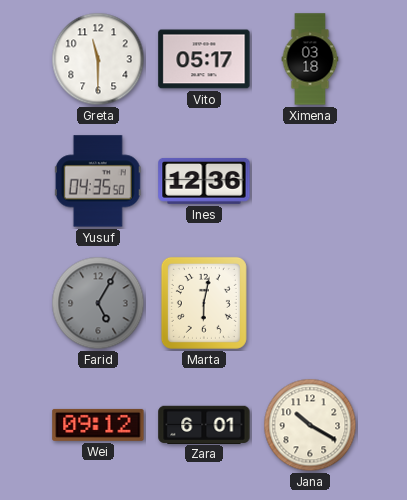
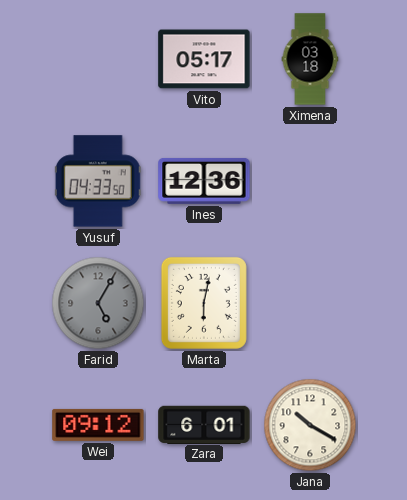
Greta: 11:30 -> none (98, 59)
Yusuf: 04:35 -> 04:33 (98, 181)
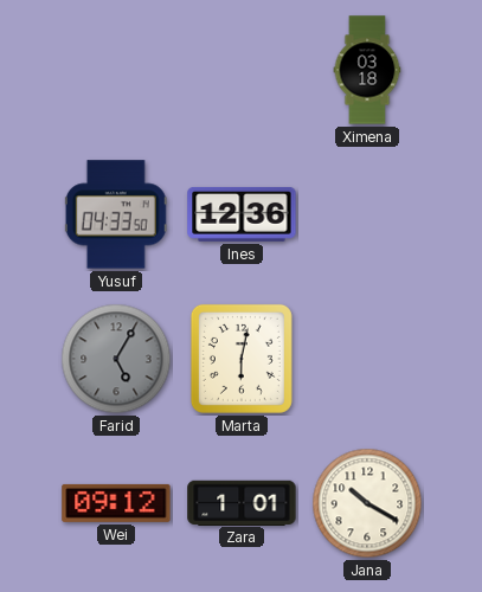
Vito: 05:17 -> none (204, 59)
Zara: 6:01 -> 1:01 (242, 502)
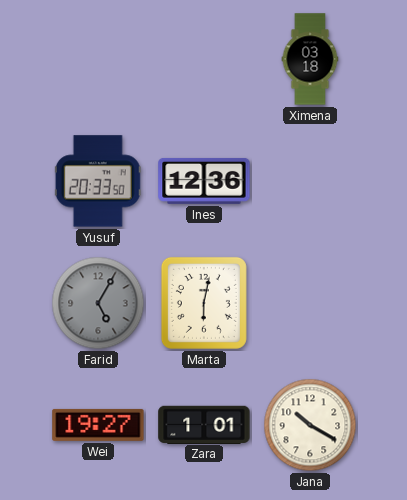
Yusuf: 04:33 -> 20:33 (98, 181)
Wei: 09:12 -> 19:27 (98, 425)
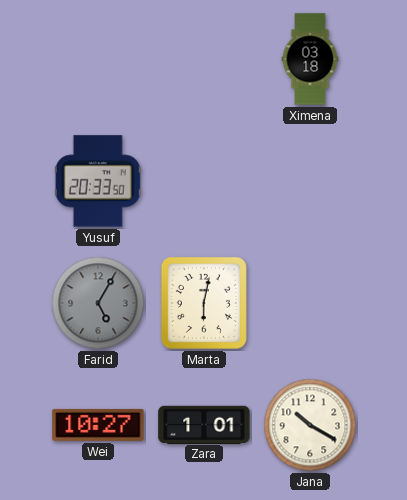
Ines: 12:36 -> none (204, 181)
Wei: 19:27 -> 10:27 (98, 425)
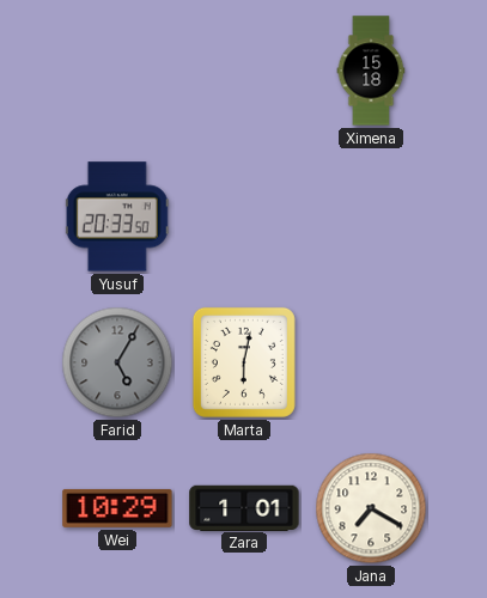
Ximena: 03:18 -> 15:18 (371, 71)
Wei: 10:27 -> 10:29 (117, 508)
Jana: 10:20 -> 7:20 (371, 508)
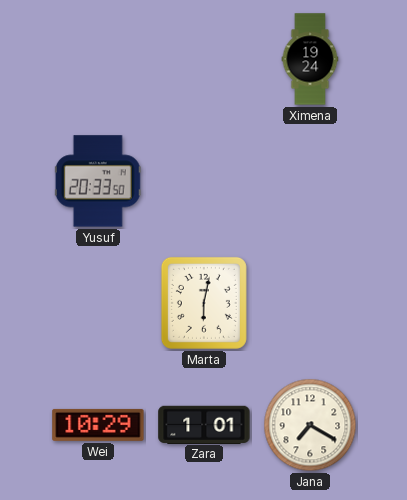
Ximena: 15:18 -> 19:24 (310, 59)
Farid: 5:05 -> none (117, 362)
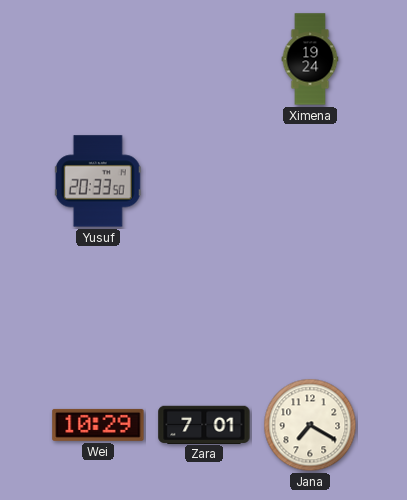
Marta: 6:02 -> none (204, 303)
Zara: 1:01 -> 7:01 (204, 424)
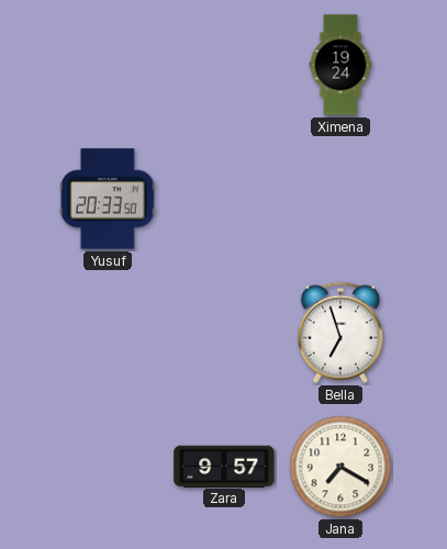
Bella: none -> 6:57 (340, 333)
Wei: 10:29 -> none (98, 425)
Zara: 7:01 -> 9:57 (224, 466)
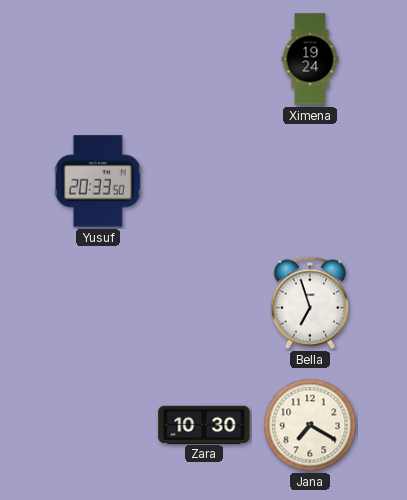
Zara: 9:57 -> 10:30 (204, 424)
